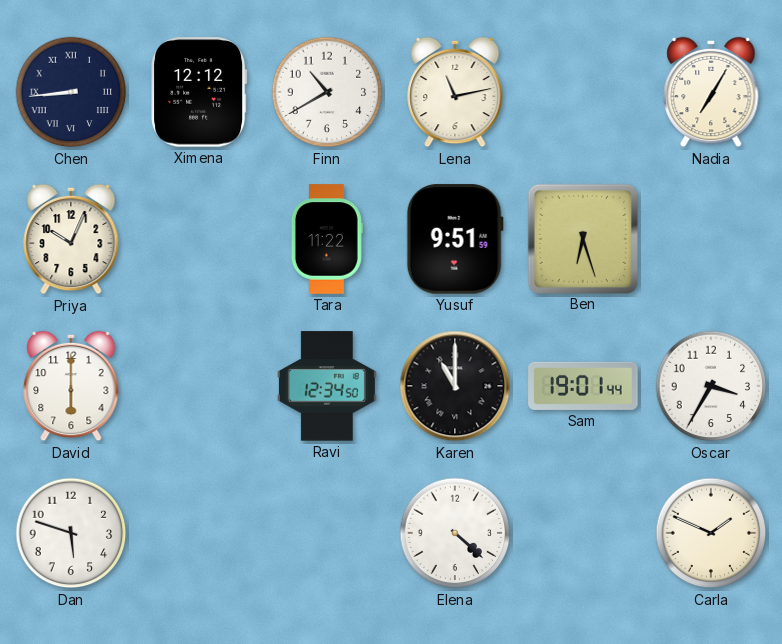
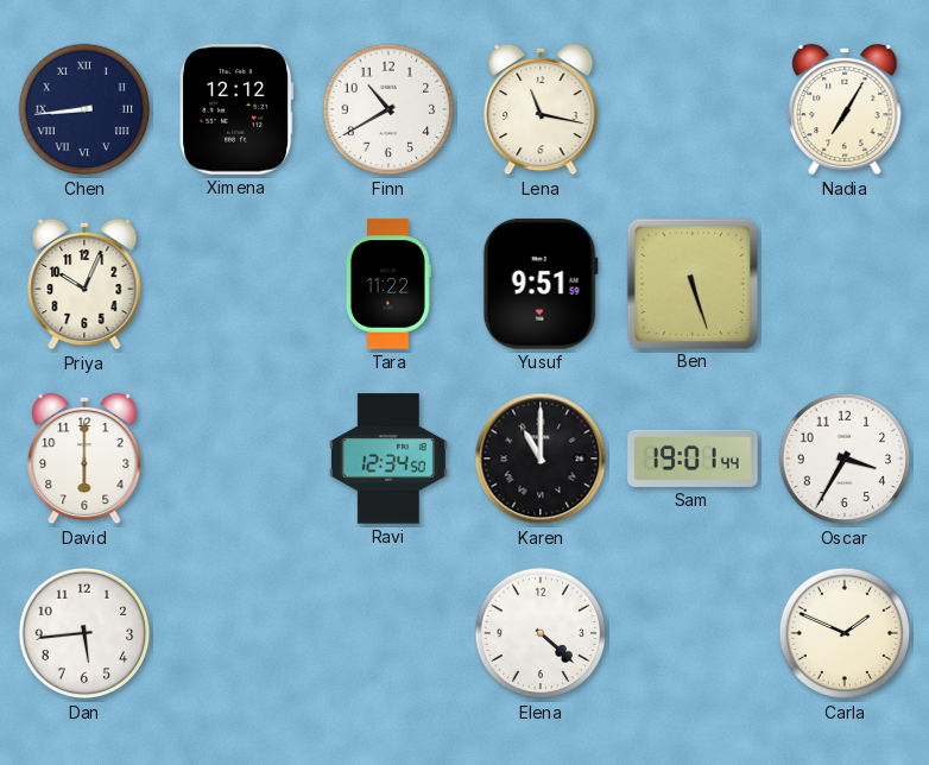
Lena: 11:13 -> 11:17 (541, 109)
Ben: 6:27 -> 5:27 (691, 283)
Dan: 5:48 -> 5:44 (84, 633)
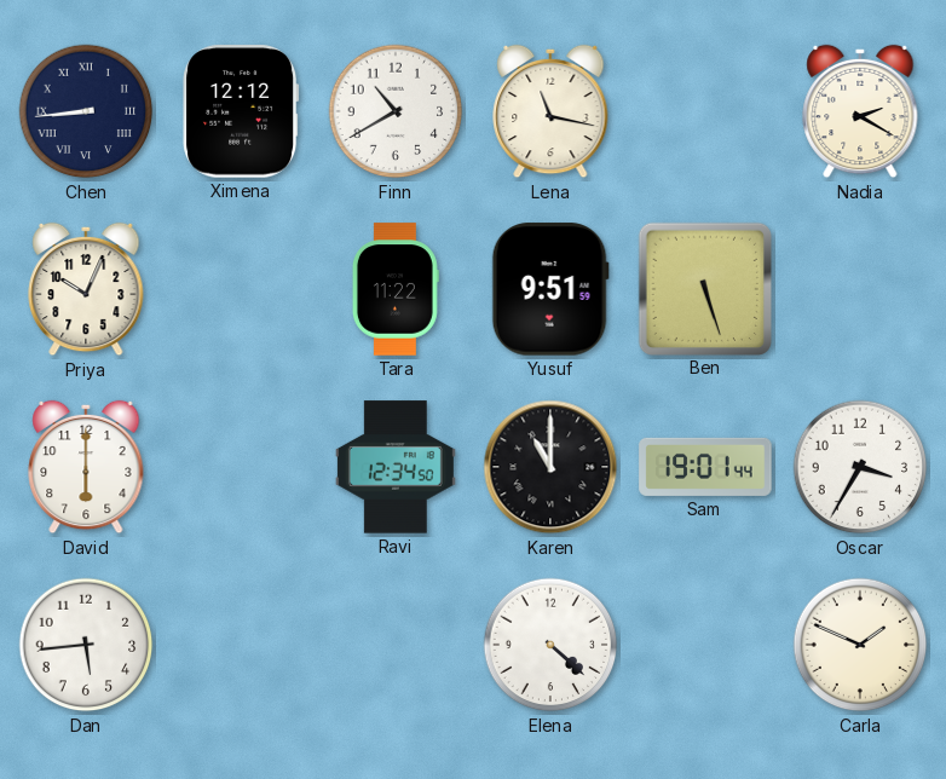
Nadia: 7:05 -> 2:20 (860, 111)
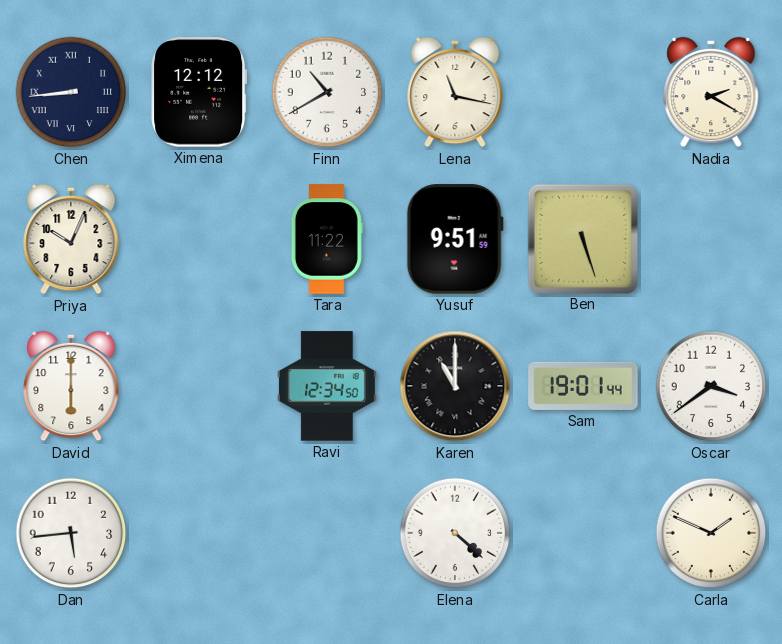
Oscar: 3:35 -> 3:39 (711, 386)
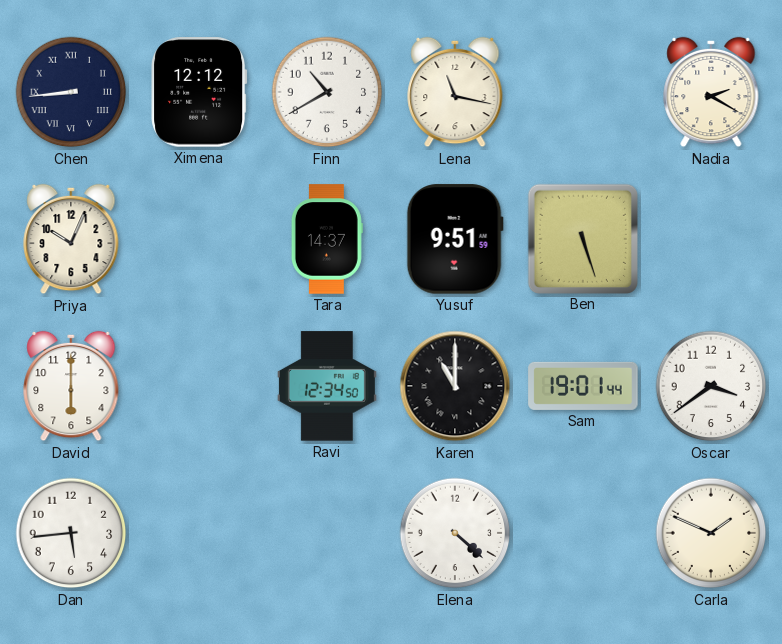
Tara: 11:22 -> 14:37 (327, 239)
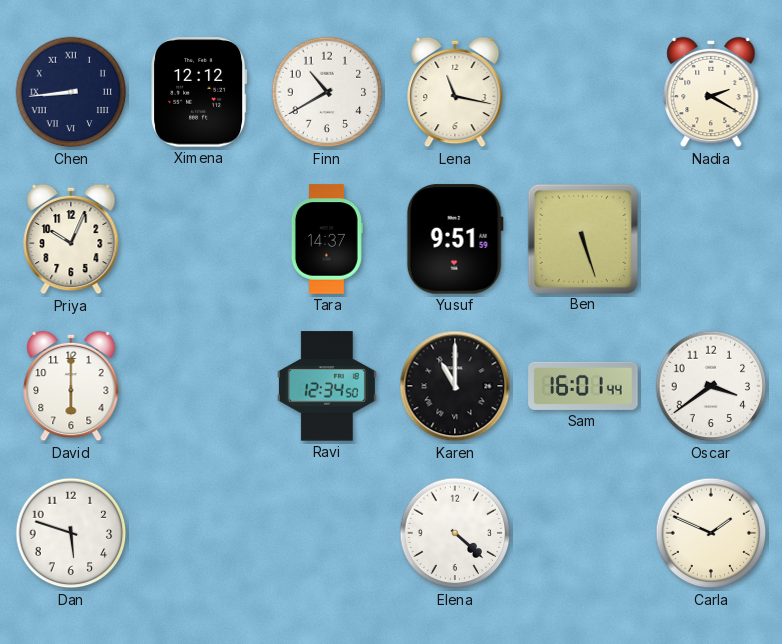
Sam: 19:01 -> 16:01 (583, 386)
Dan: 5:44 -> 5:48 (71, 533)
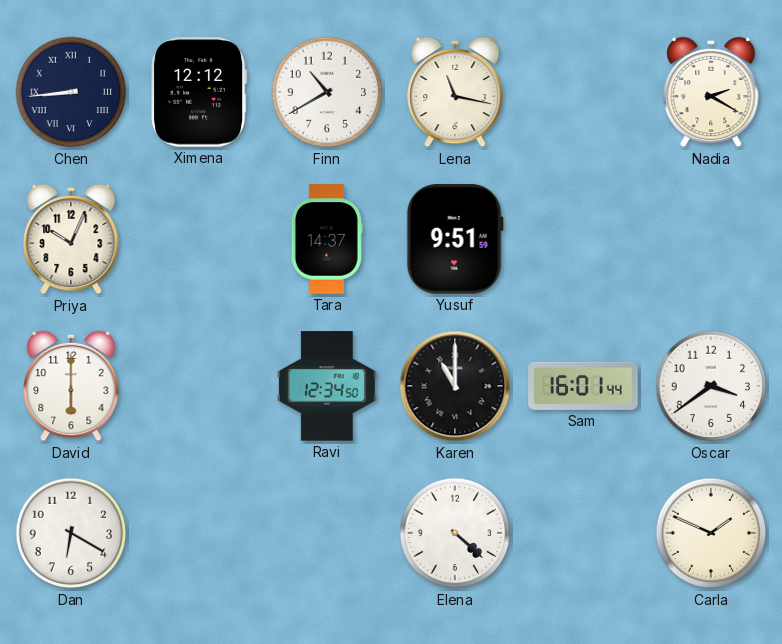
Ben: 5:27 -> none (582, 238)
Dan: 5:48 -> 6:20 (71, 533)
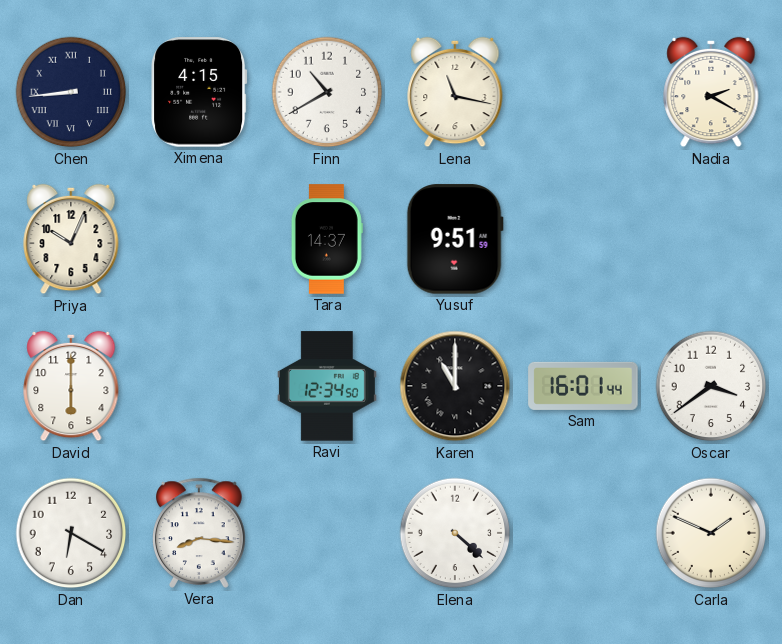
Ximena: 12:12 -> 4:15 (199, 92)
Vera: none -> 8:16 (199, 533)
